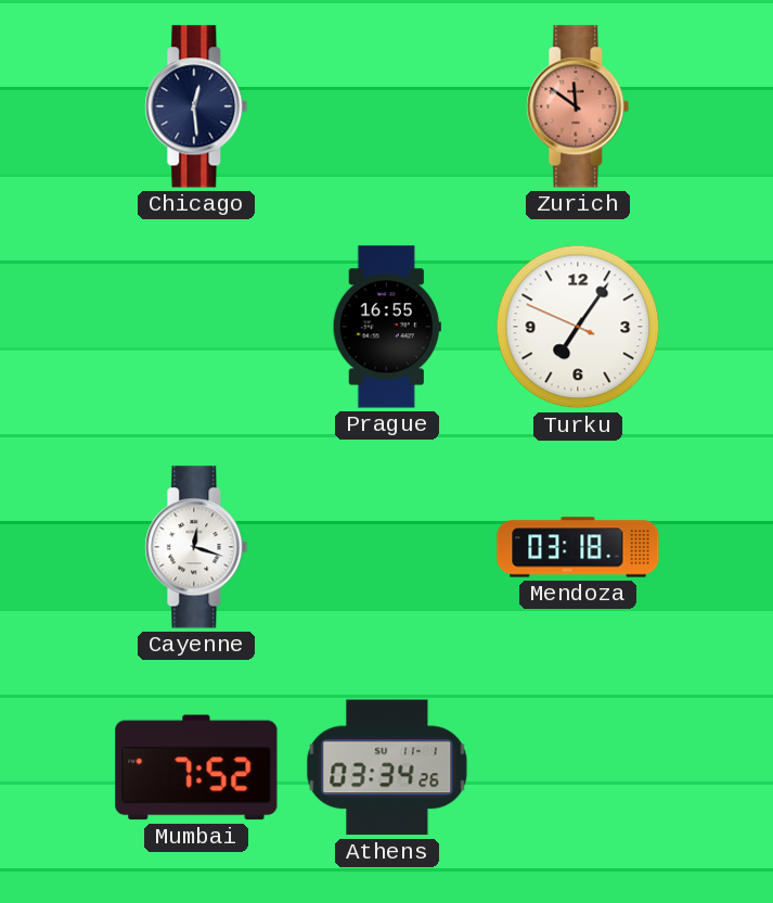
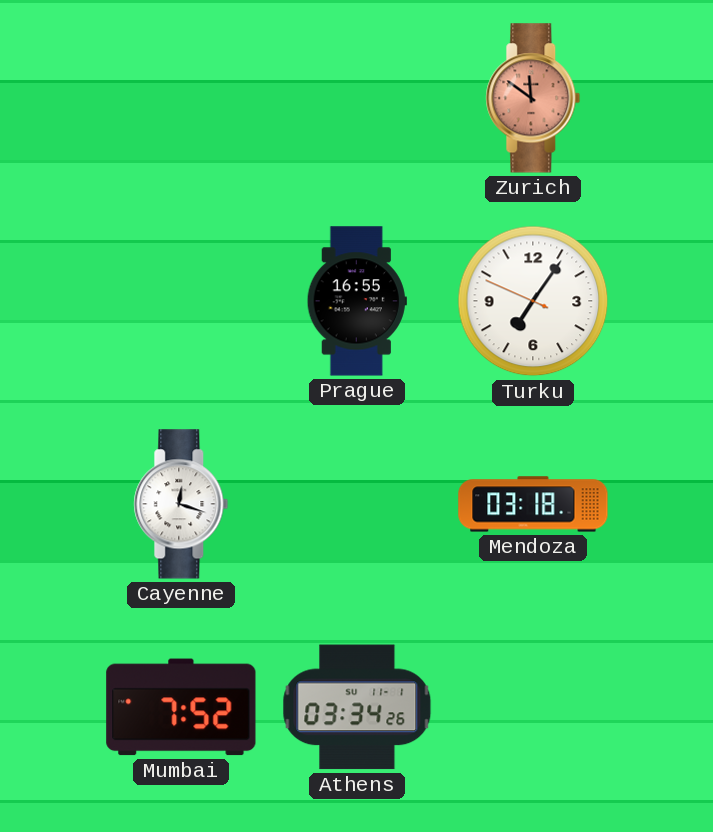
Chicago: 12:29 -> none (196, 106)
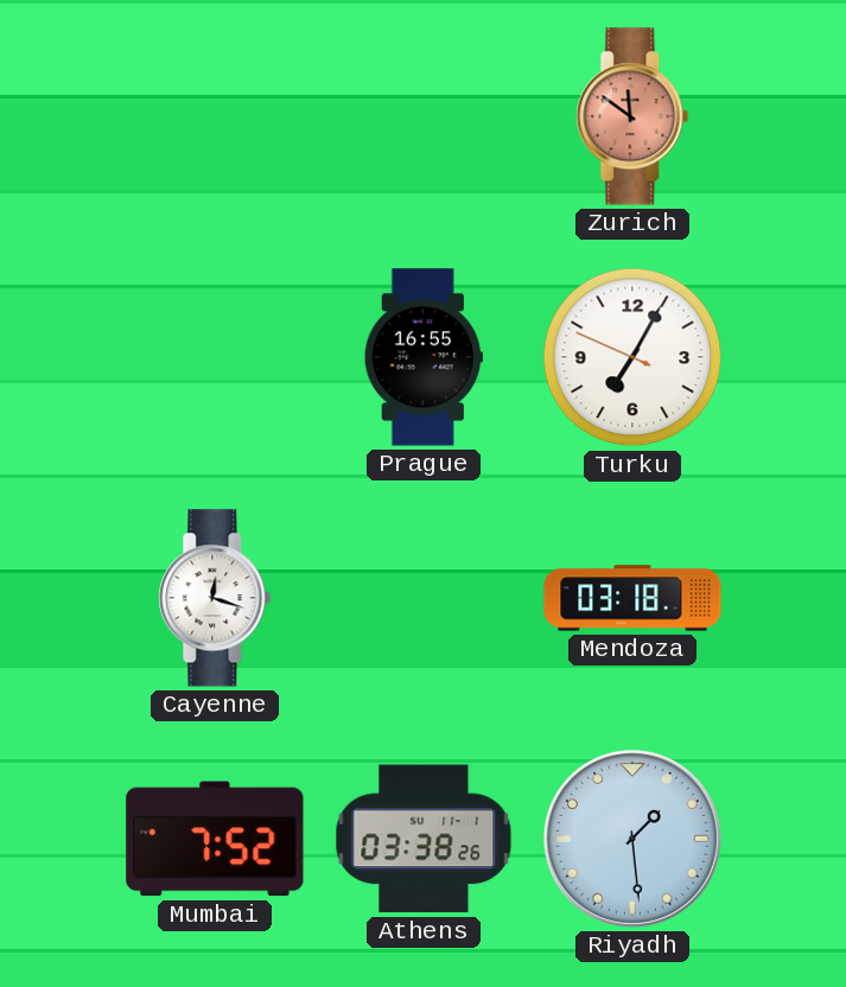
Turku: 7:05 -> 7:04 (632, 357)
Athens: 03:34 -> 03:38 (424, 839)
Riyadh: none -> 1:29 (632, 839)
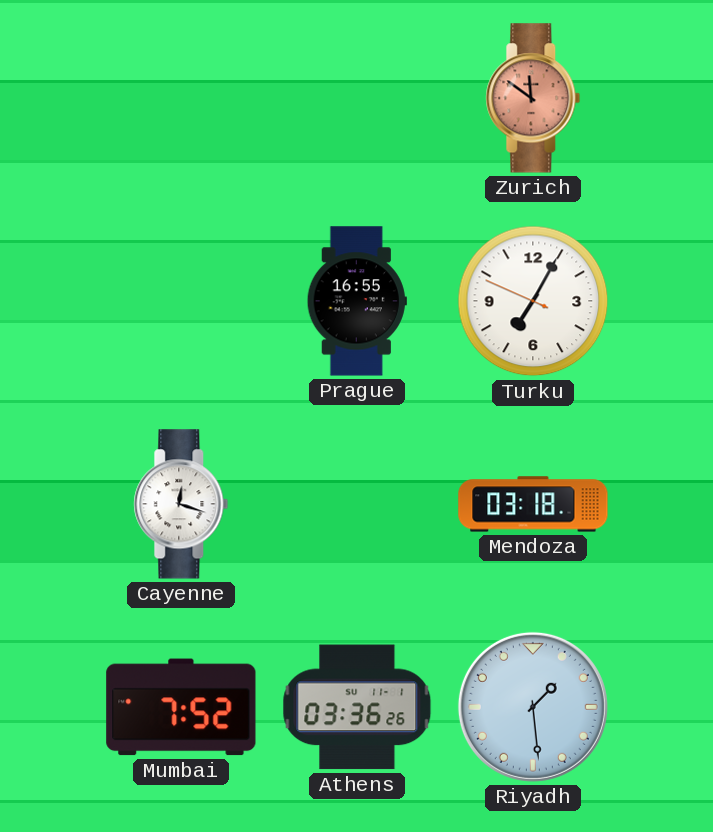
Athens: 03:38 -> 03:36 (357, 707)
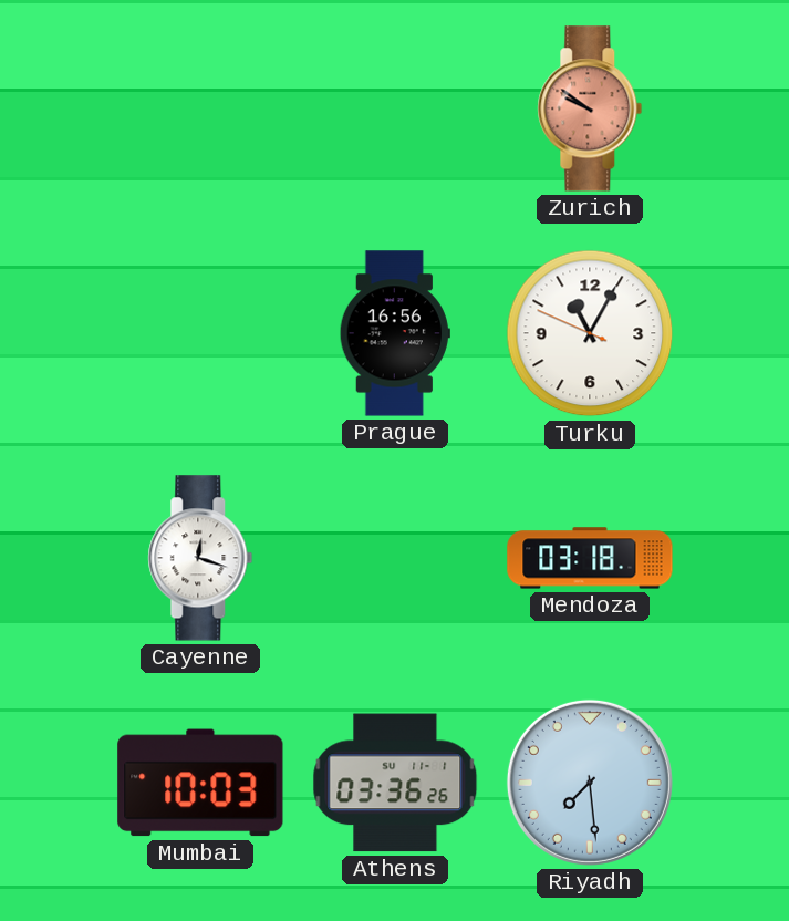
Zurich: 11:51 -> 9:51 (590, 108)
Prague: 16:55 -> 16:56 (395, 333)
Turku: 7:04 -> 11:04 (590, 333)
Mumbai: 7:52 -> 10:03 (200, 783)
Riyadh: 1:29 -> 7:29 (590, 783)
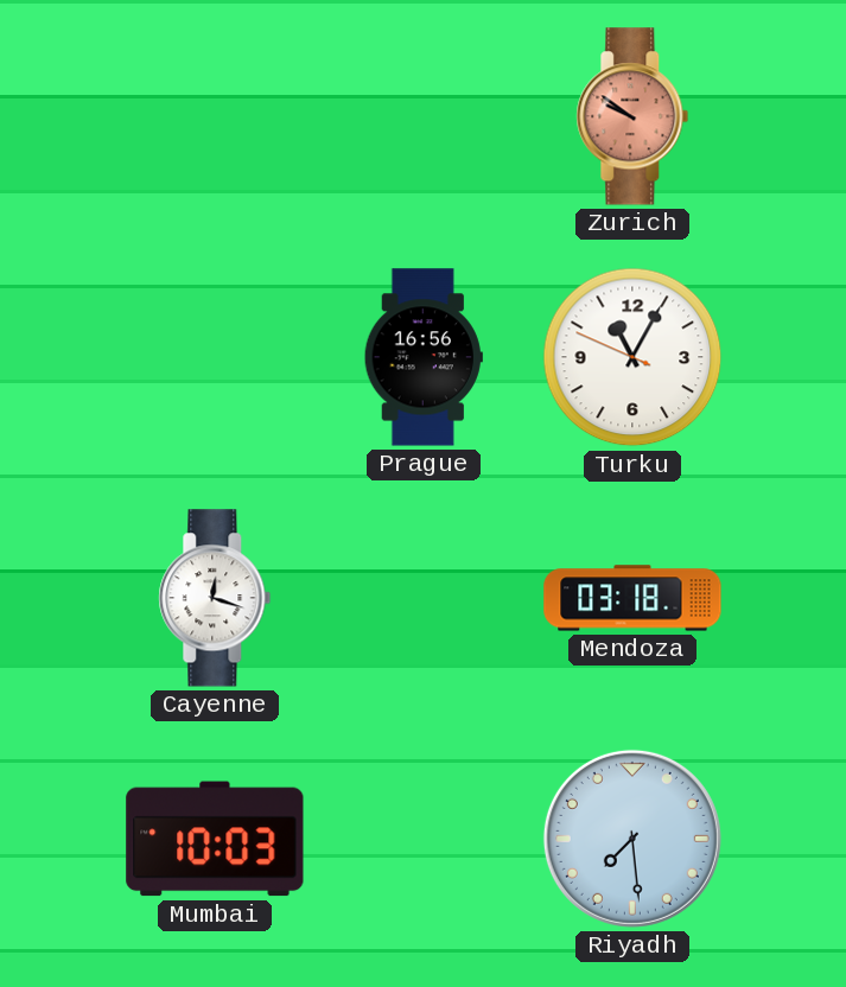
Athens: 03:36 -> none (395, 783)
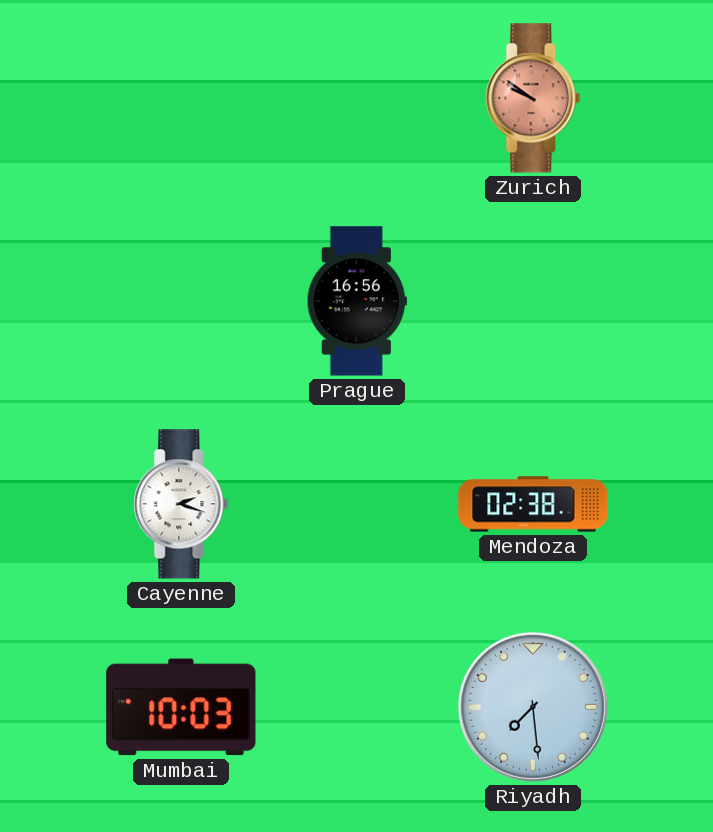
Turku: 11:04 -> none (632, 357)
Cayenne: 12:18 -> 2:18 (181, 504)
Mendoza: 03:18 -> 02:38 (533, 504)
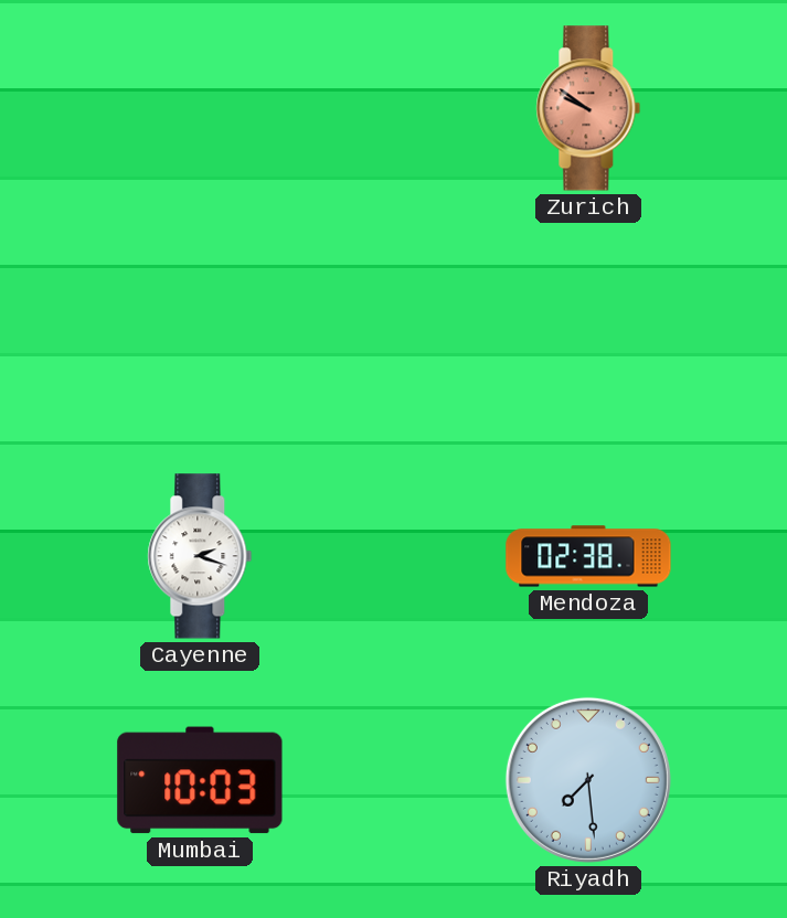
Prague: 16:56 -> none (357, 301)
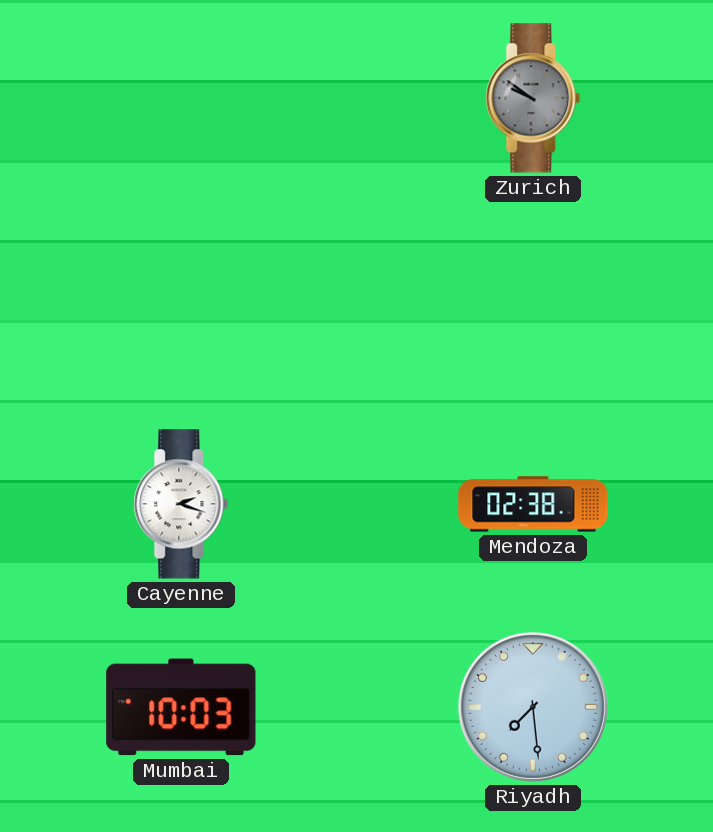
Zurich dial: salmon -> grey (533, 98)
